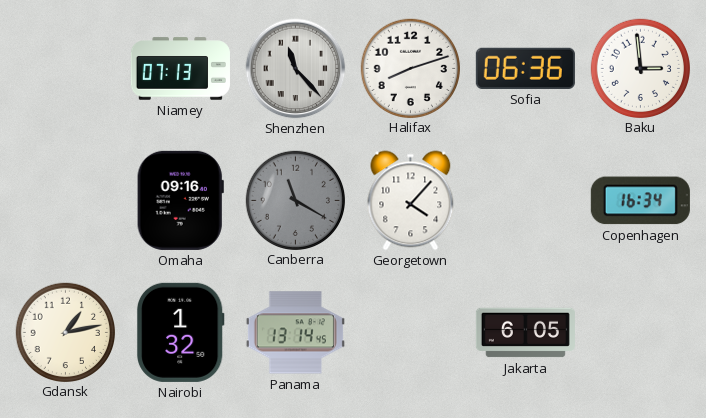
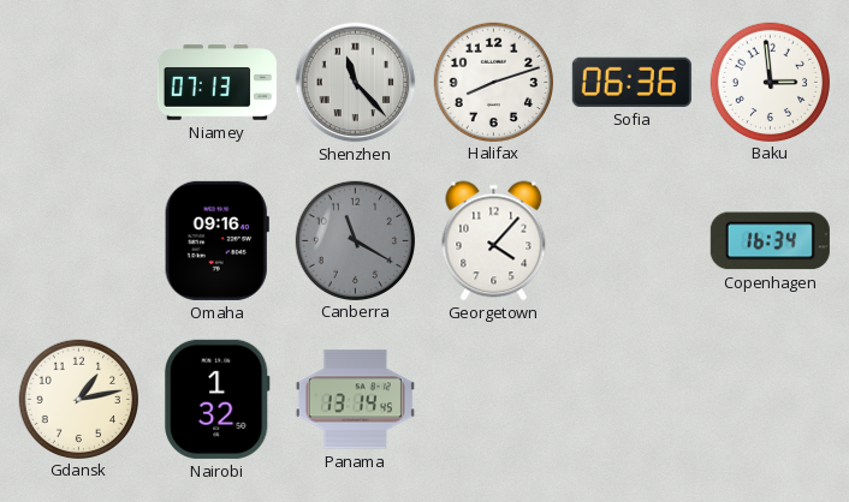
Jakarta: 6:05 -> none (525, 333)
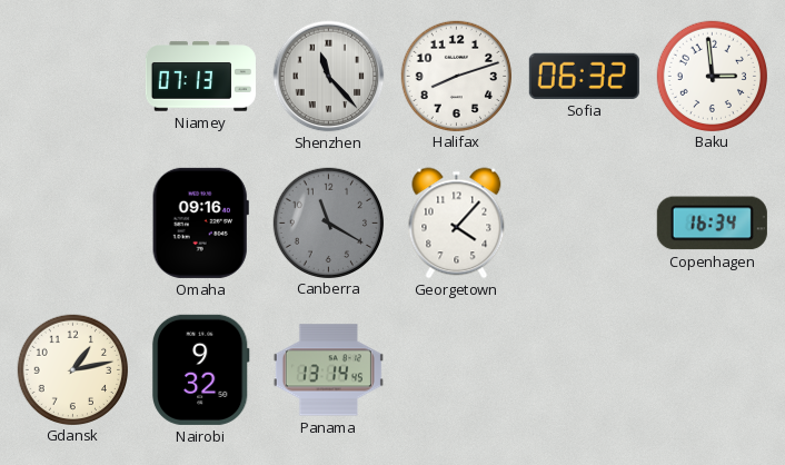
Sofia: 06:36 -> 06:32 (584, 76)
Nairobi: 1:32 -> 9:32 (200, 369)
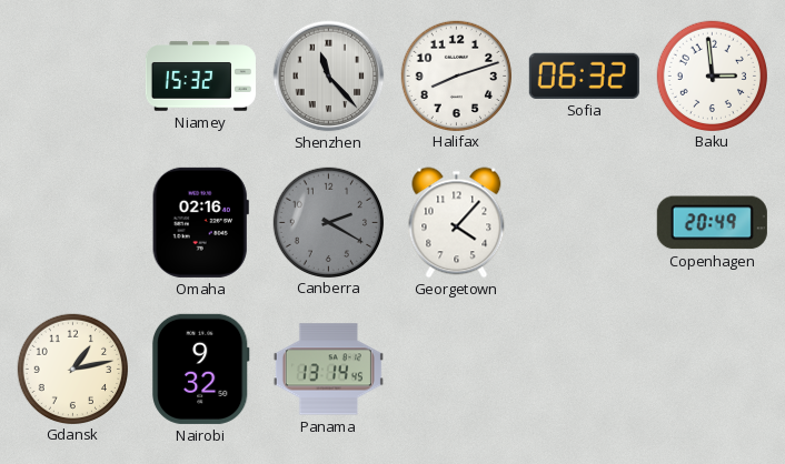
Niamey: 07:13 -> 15:32 (200, 77)
Omaha: 09:16 -> 02:16 (200, 222)
Canberra: 11:20 -> 2:20 (328, 222)
Copenhagen: 16:34 -> 20:49 (712, 223)
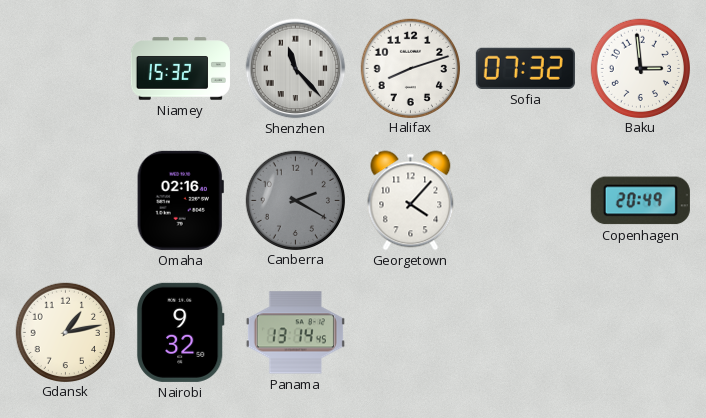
Sofia: 06:32 -> 07:32 (525, 68)
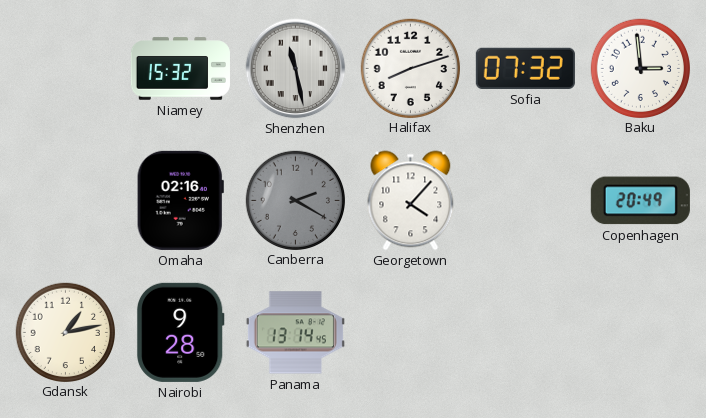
Shenzhen: 11:23 -> 11:28 (296, 69)
Nairobi: 9:32 -> 9:28 (180, 332)
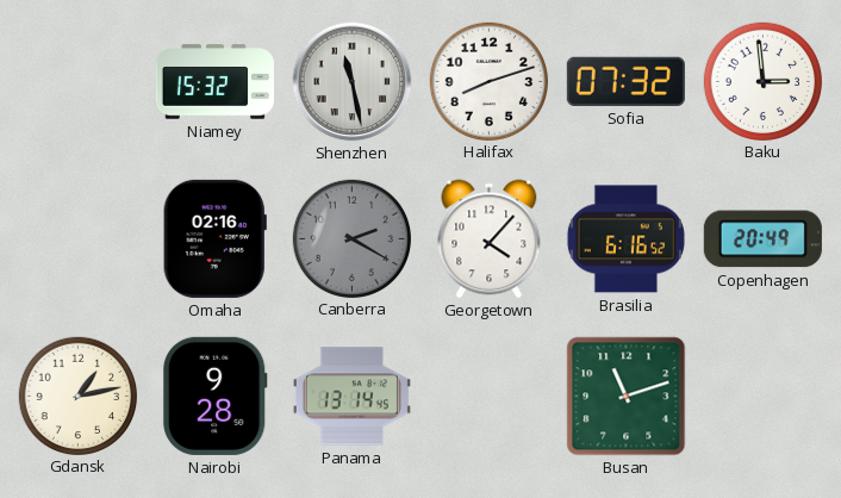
Brasilia: none -> 6:16 (625, 239)
Busan: none -> 11:12 (627, 397)
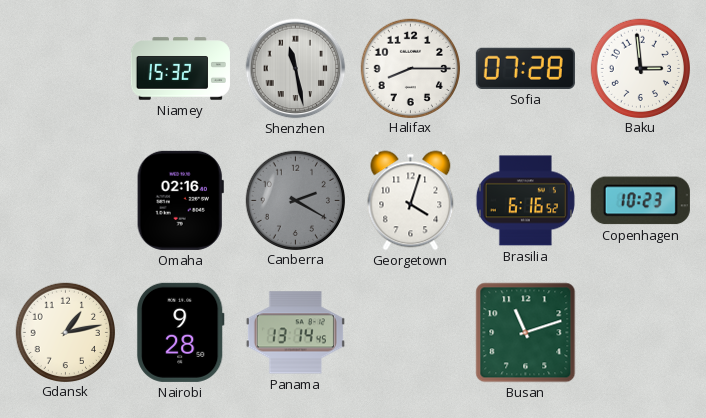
Halifax: 8:12 -> 8:15 (410, 68)
Sofia: 07:32 -> 07:28 (525, 68)
Georgetown: 4:07 -> 4:03 (411, 201)
Copenhagen: 20:49 -> 10:23 (640, 201)
